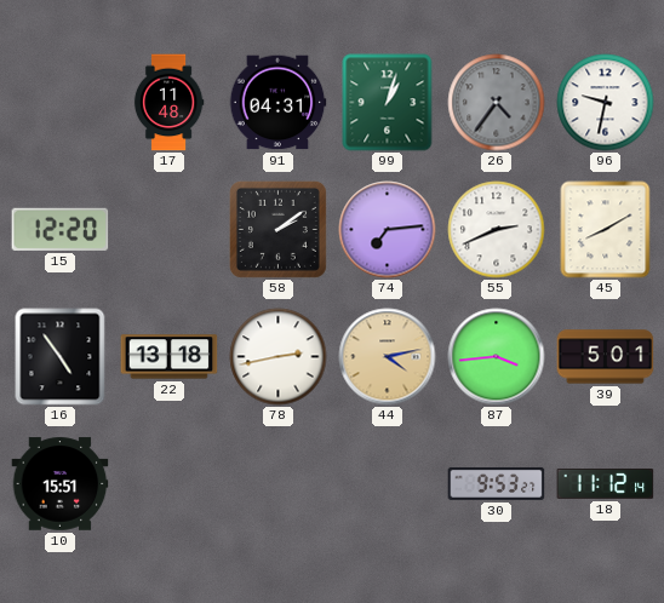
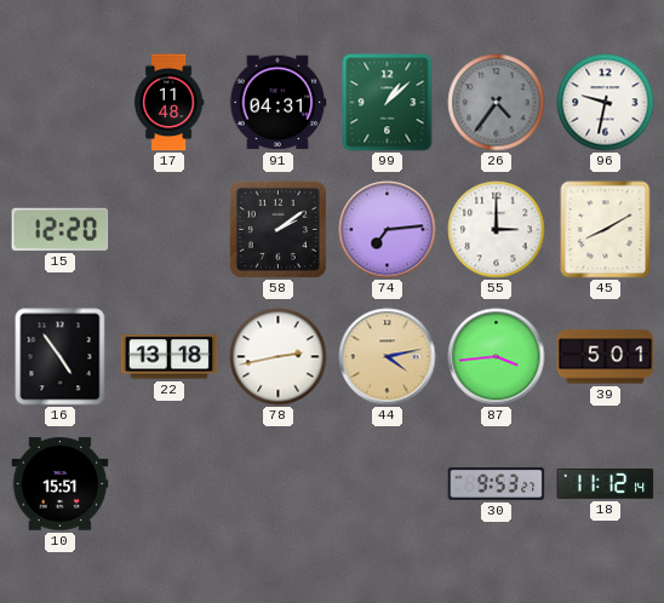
99: 1:03 -> 1:08 (388, 103)
55: 2:41 -> 3:00 (497, 230)
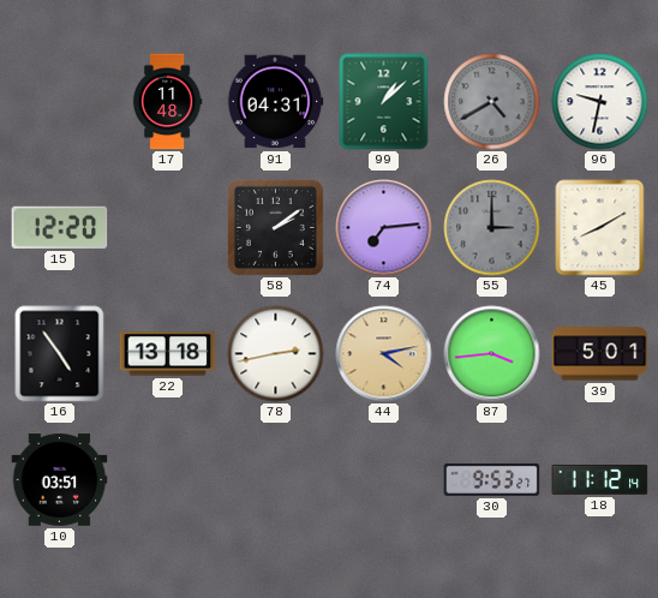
26: 4:36 -> 4:40 (492, 102)
55 dial: white -> grey (492, 228)
10: 15:51 -> 03:51 (60, 480)
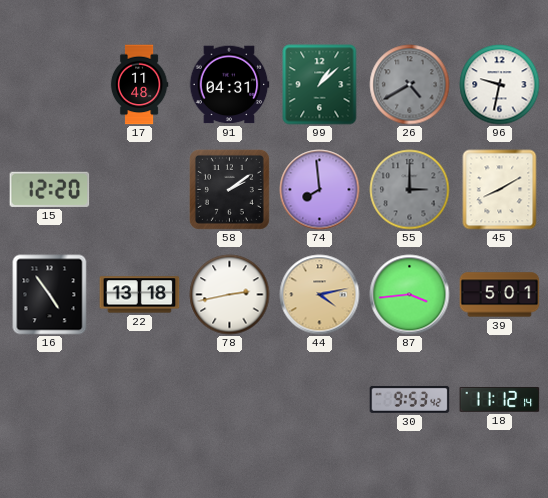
74: 7:14 -> 7:59 (320, 190)
10: 03:51 -> none (60, 480)
30: 9:53:27 -> 9:53:42 (410, 399)
